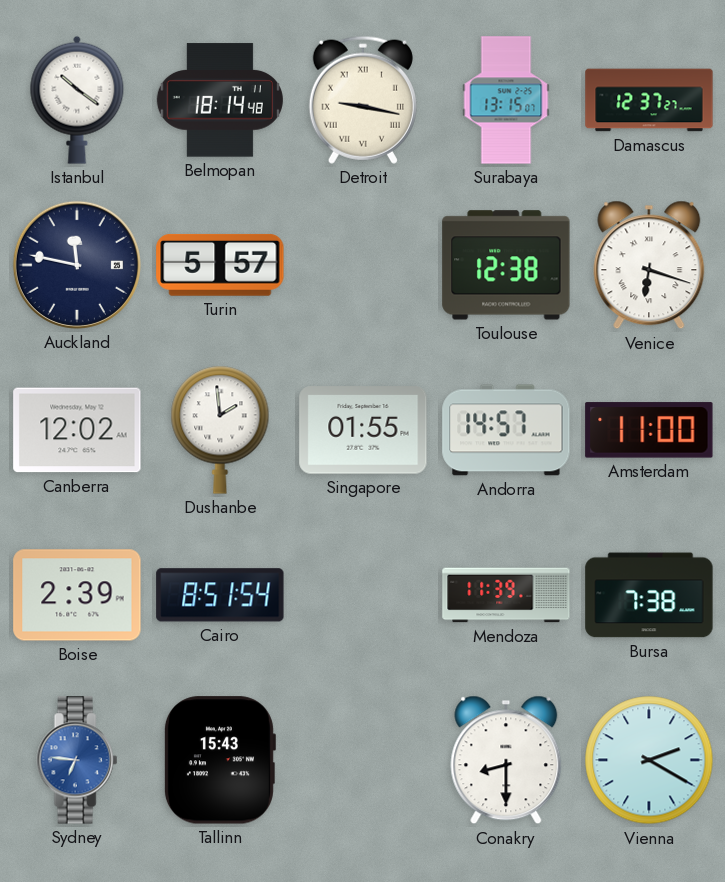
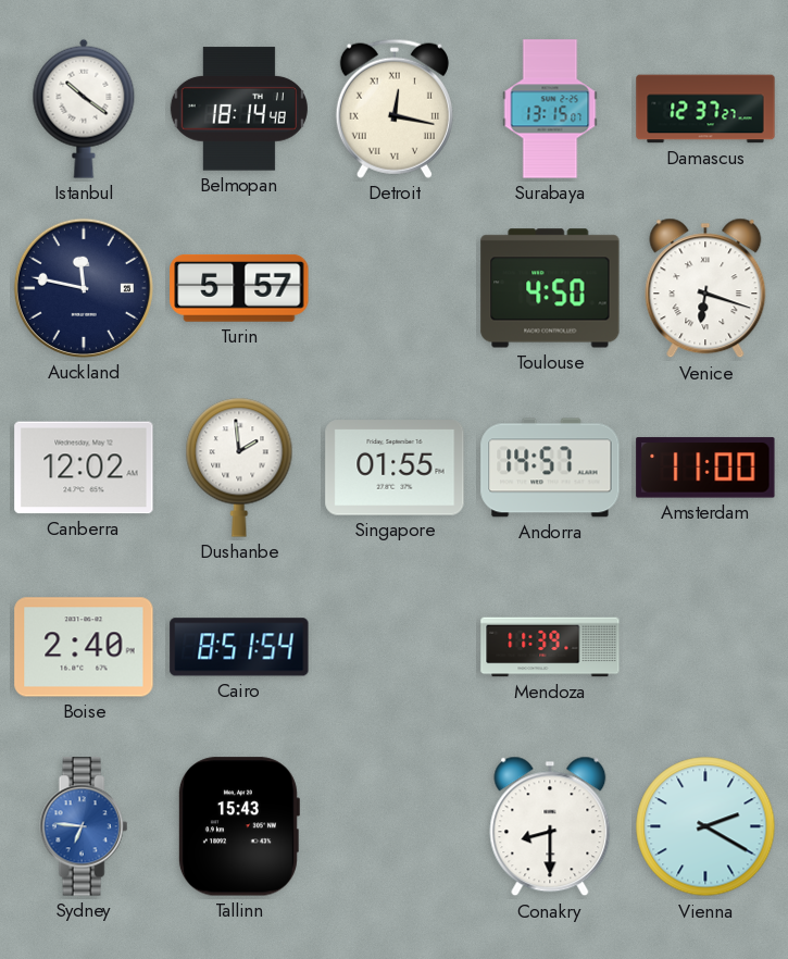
Detroit: 9:17 -> 12:17 (395, 109)
Toulouse: 12:38 -> 4:50 (550, 288)
Boise: 2:39 -> 2:40 (84, 647)
Bursa: 7:38 -> none (649, 595)
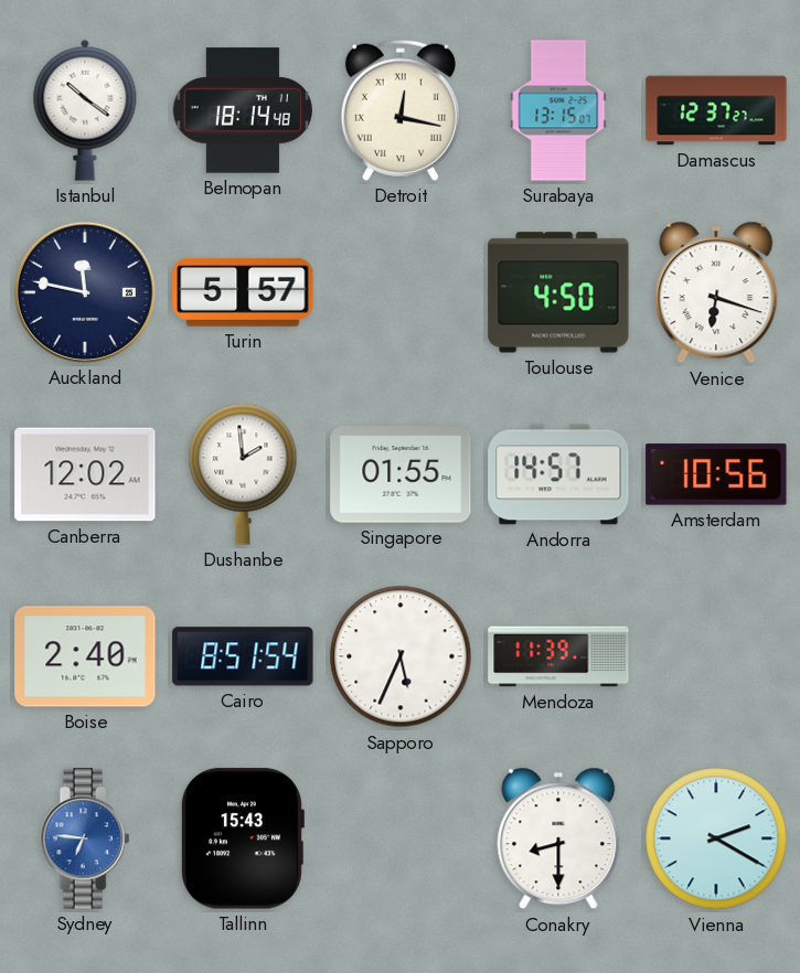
Amsterdam: 11:00 -> 10:56 (716, 474)
Sapporo: none -> 5:34 (401, 656)
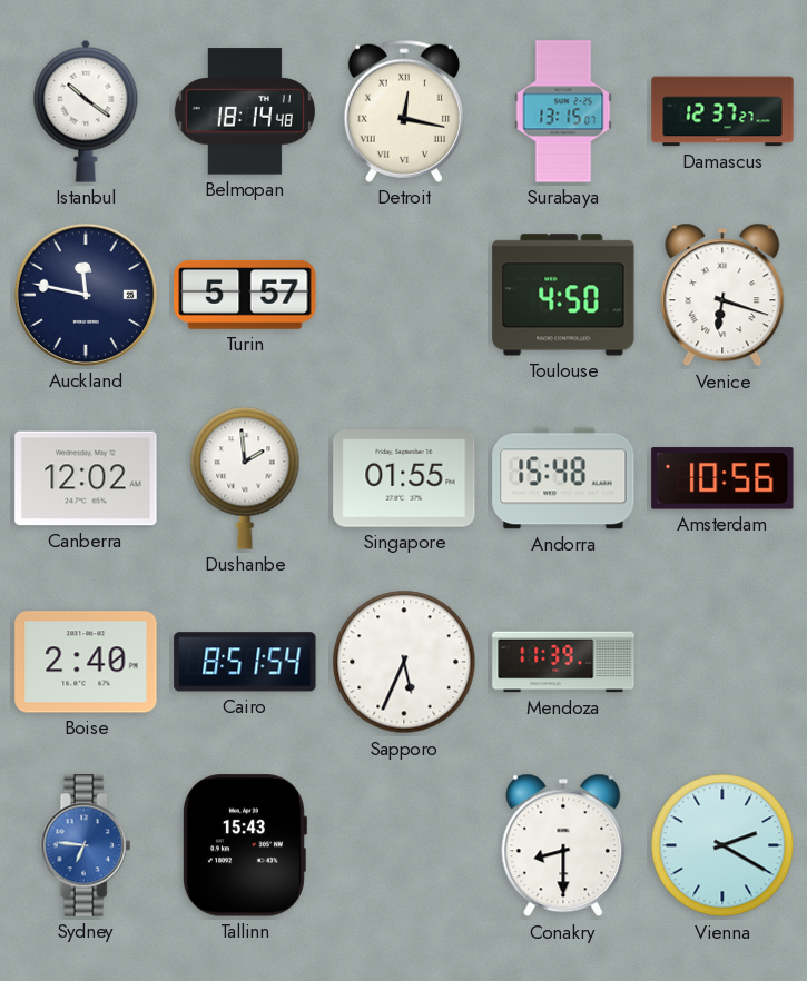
Andorra: 14:57 -> 15:48 (563, 478)
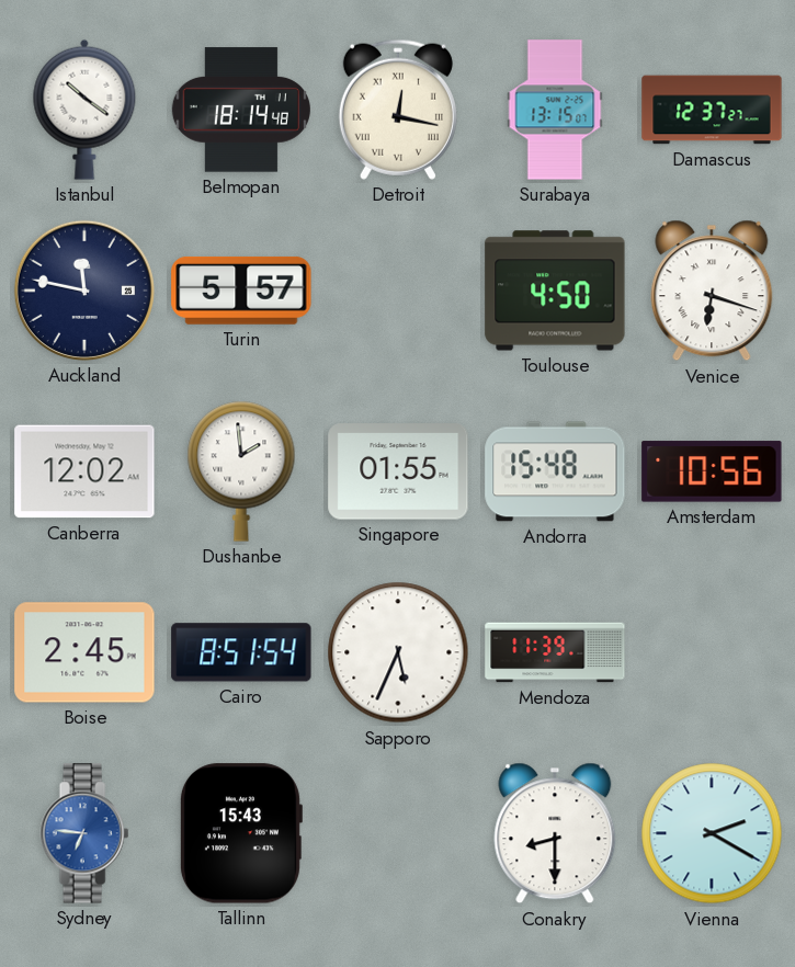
Boise: 2:40 -> 2:45 (84, 652)
